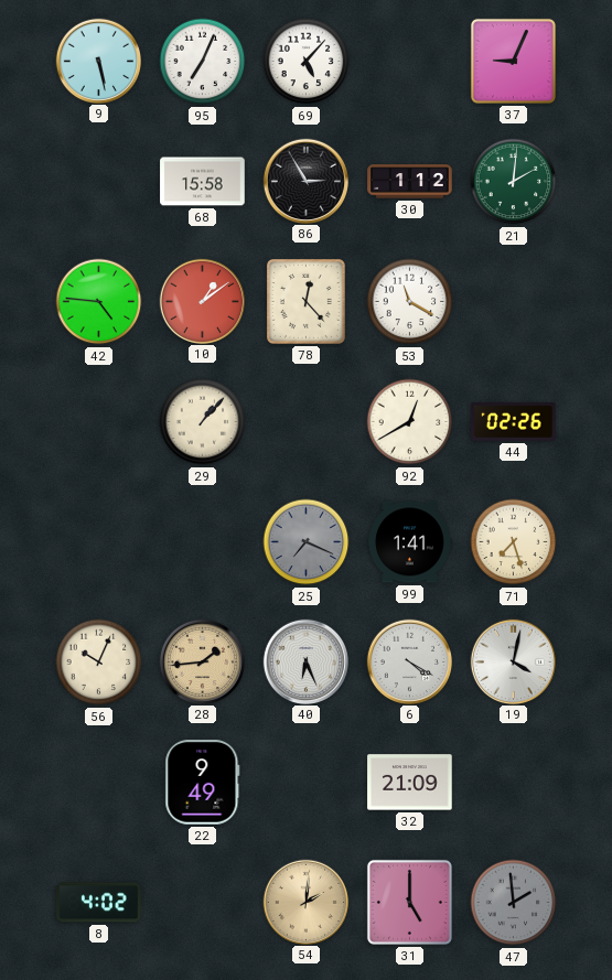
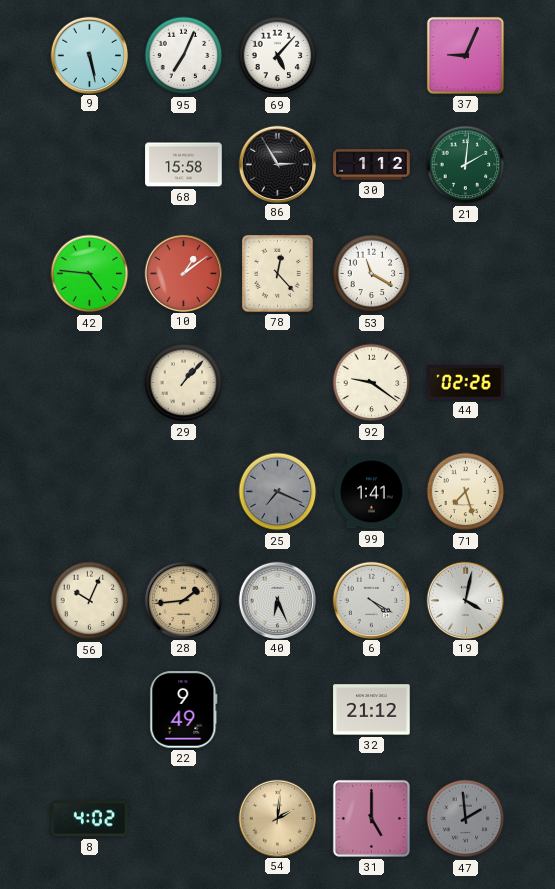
92: 12:40 -> 9:21 (372, 383)
32: 21:09 -> 21:12 (372, 710)
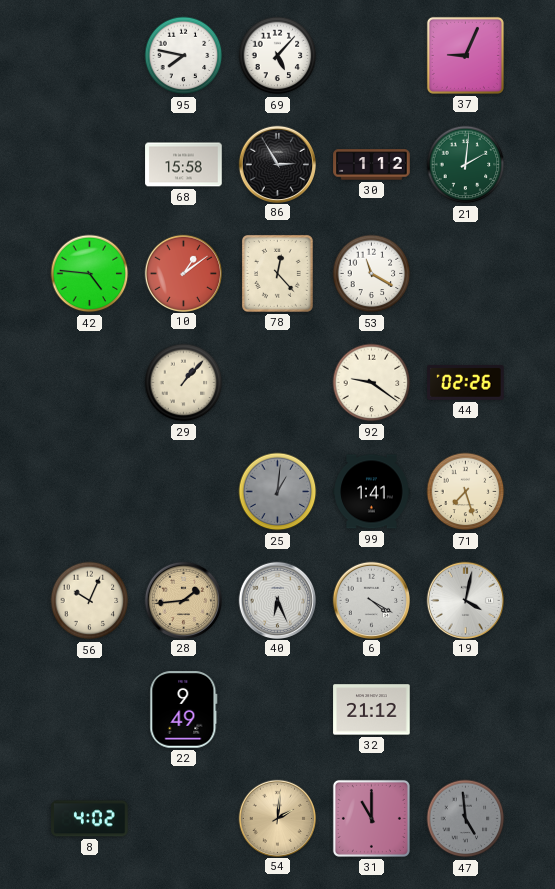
9: 5:28 -> none (89, 55)
95: 7:04 -> 7:47 (184, 56)
25: 7:19 -> 1:01 (278, 492)
31: 5:00 -> 11:00 (371, 818)
47: 1:59 -> 4:59 (466, 819)
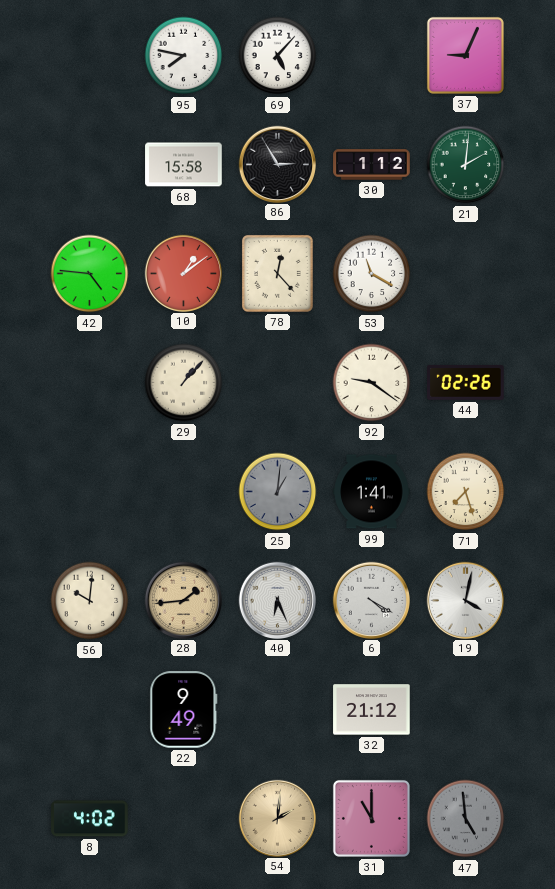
56: 10:04 -> 10:01 (90, 601)
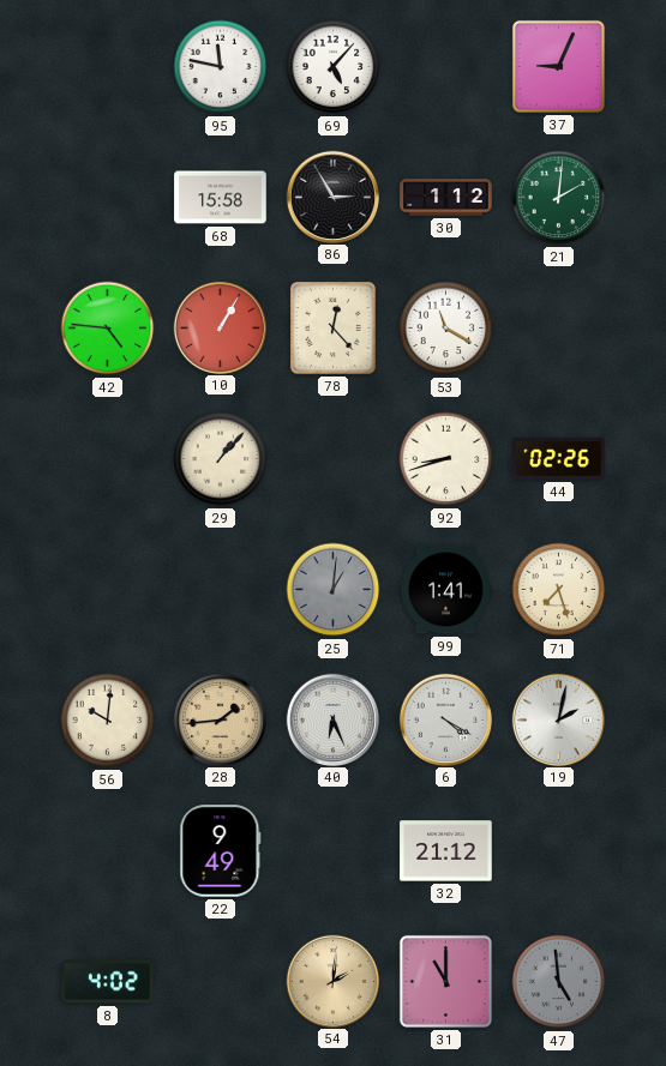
95: 7:47 -> 11:47 (221, 67)
10: 1:09 -> 1:05 (220, 327)
92: 9:21 -> 8:42 (446, 459)
19: 4:02 -> 2:02 (558, 719)
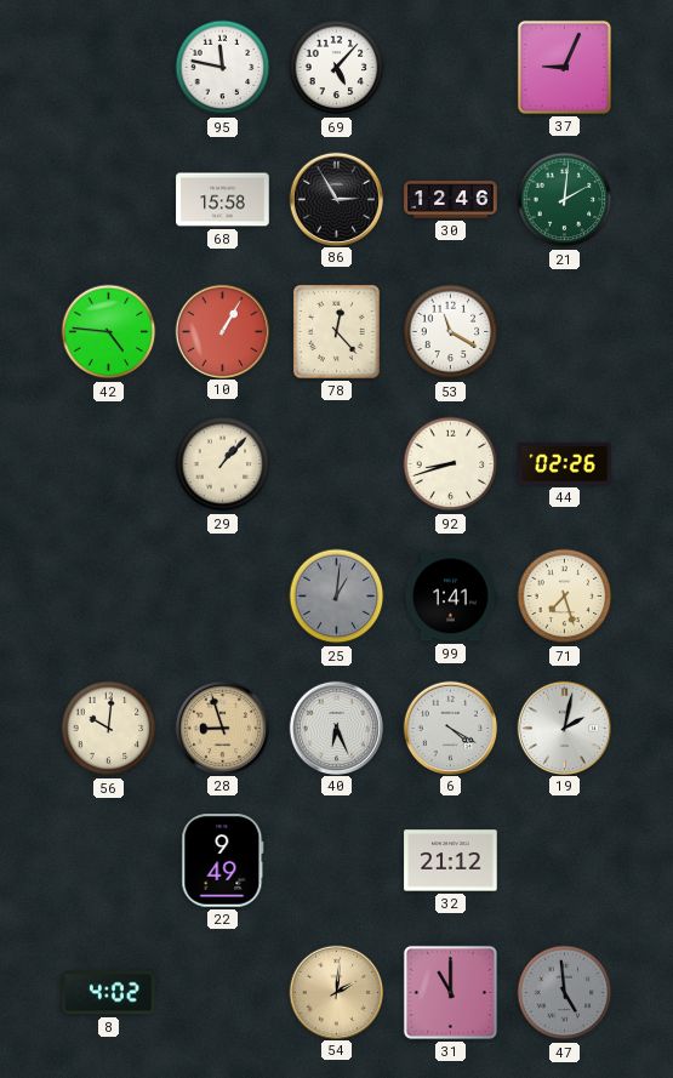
30: 1:12 -> 12:46 (451, 200)
28: 1:44 -> 8:57 (222, 728)
